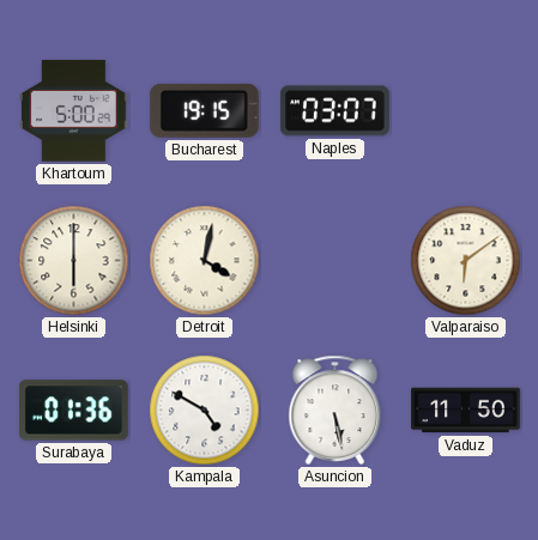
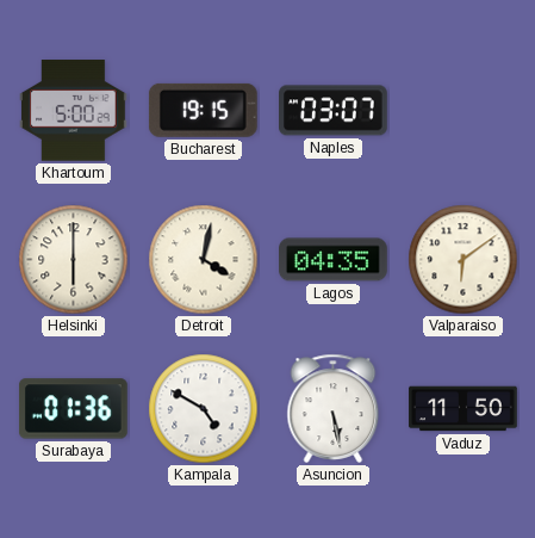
Lagos: none -> 04:35 (334, 260)
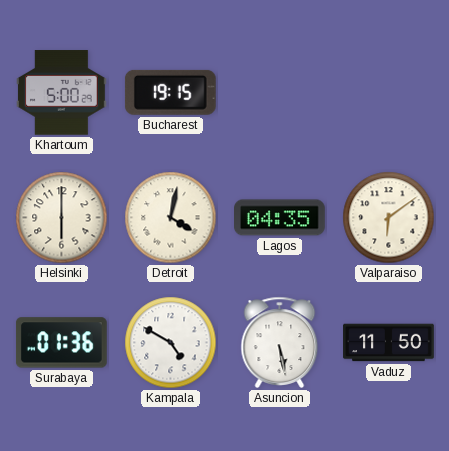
Naples: 03:07 -> none (334, 111)
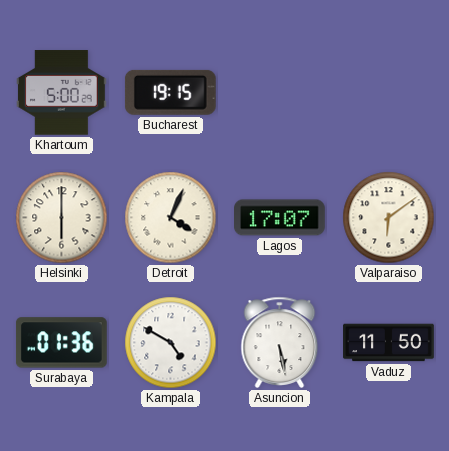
Detroit: 4:02 -> 4:04 (171, 218)
Lagos: 04:35 -> 17:07 (280, 218)
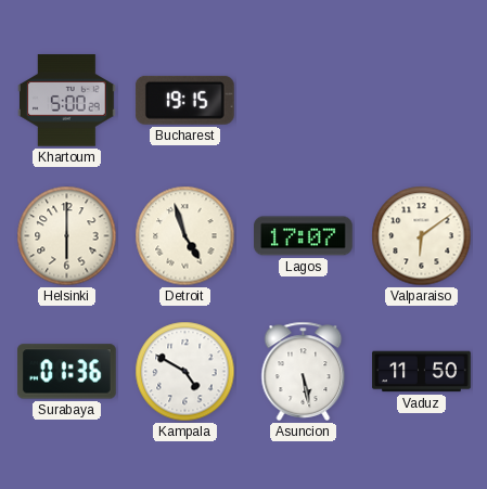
Detroit: 4:04 -> 4:57 (185, 236)
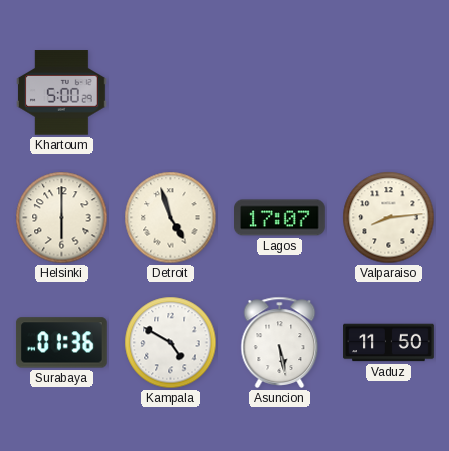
Bucharest: 19:15 -> none (184, 100)
Valparaiso: 6:09 -> 8:14 (389, 218)
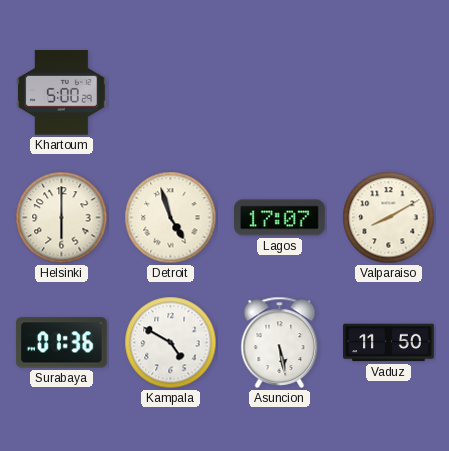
Valparaiso: 8:14 -> 8:10 (389, 218)
